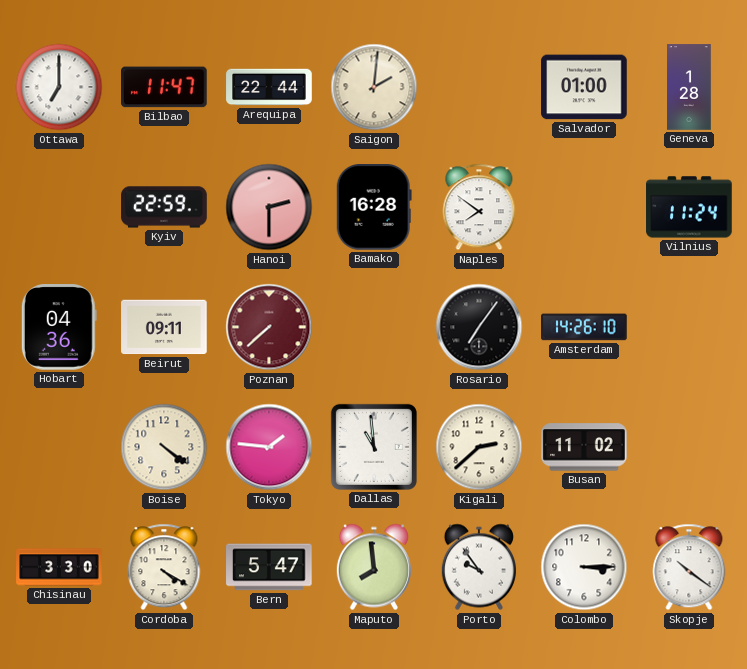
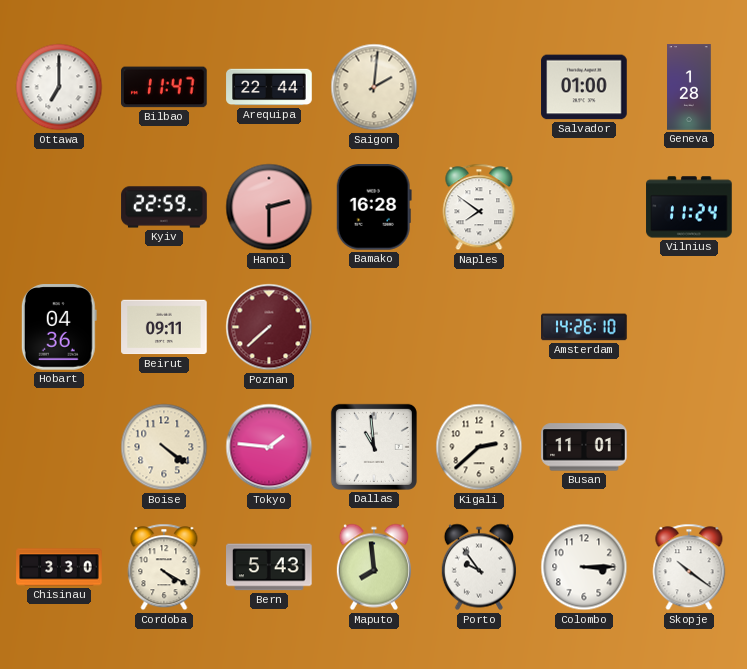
Rosario: 7:06 -> none (479, 327)
Busan: 11:02 -> 11:01 (584, 447)
Bern: 5:47 -> 5:43 (269, 567)
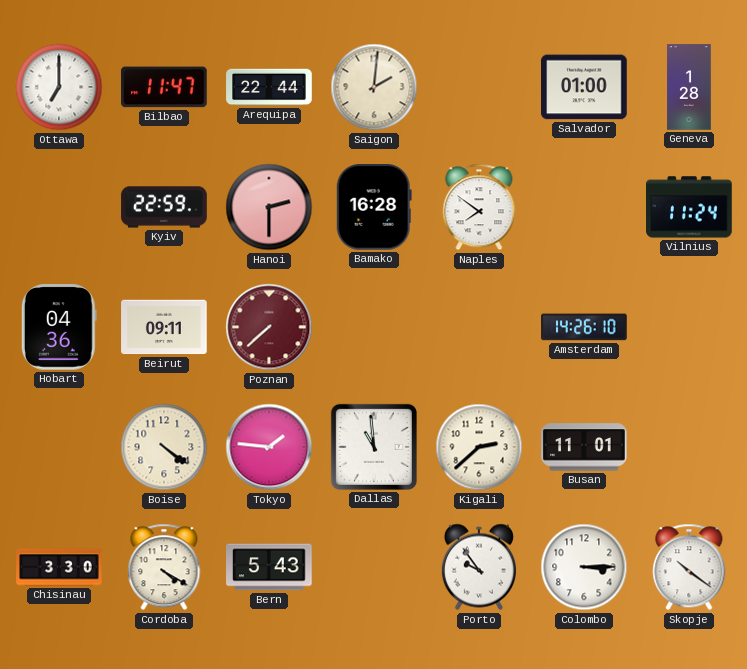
Maputo: 7:59 -> none (374, 567)
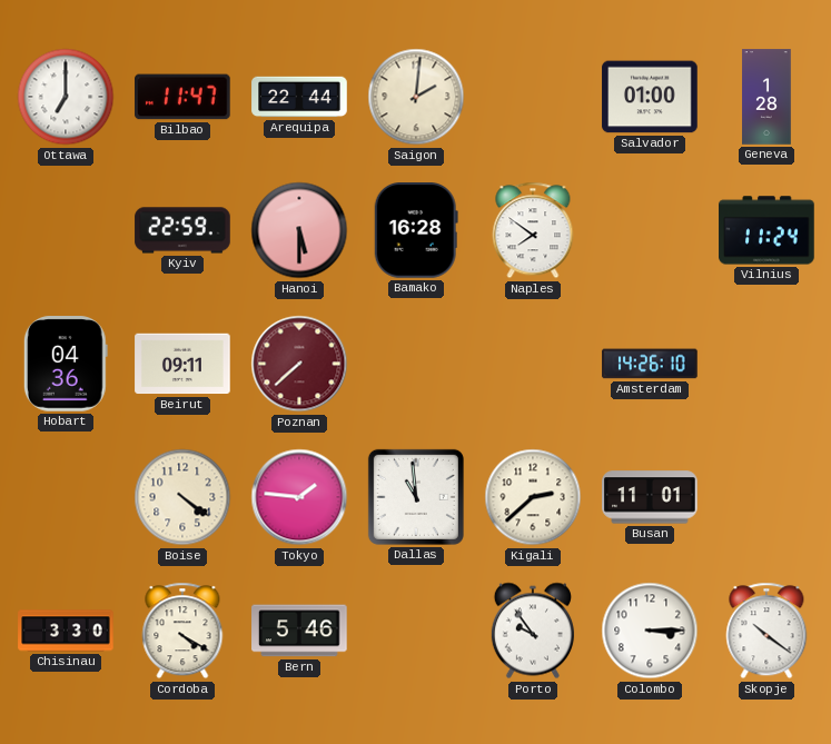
Hanoi: 2:30 -> 5:30 (299, 230)
Bern: 5:43 -> 5:46 (299, 631)
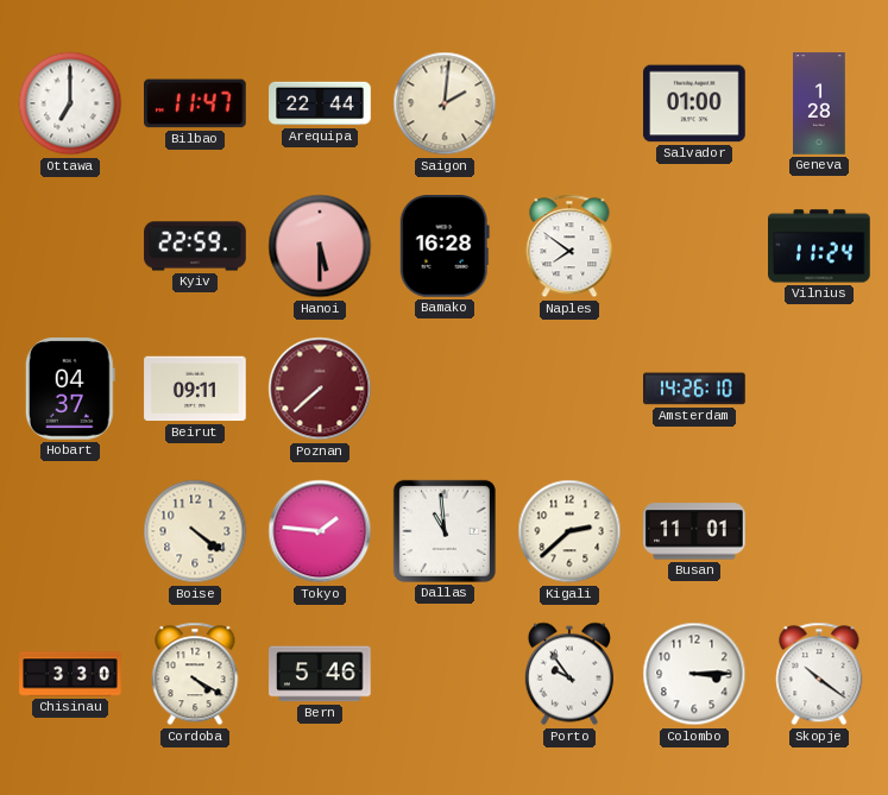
Hobart: 04:36 -> 04:37 (70, 389)
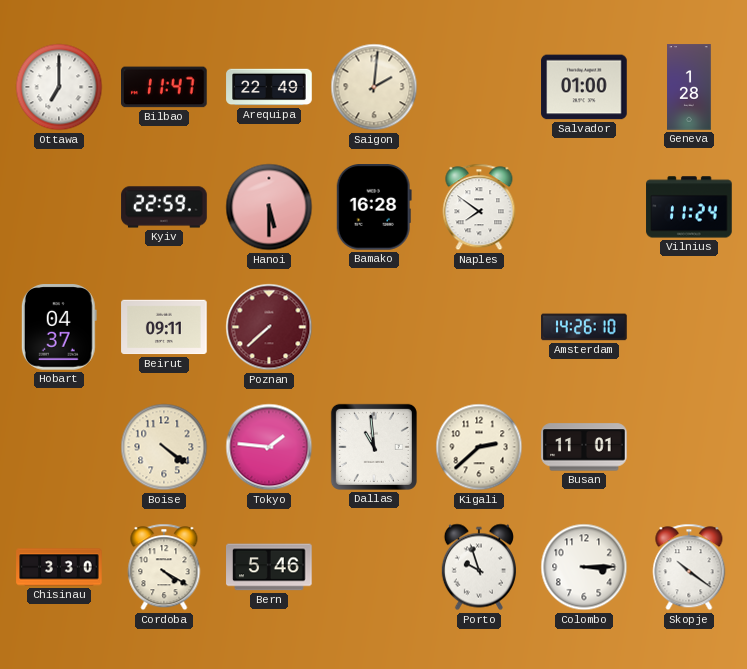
Arequipa: 22:44 -> 22:49 (269, 87)
Porto: 9:54 -> 9:57 (479, 567)
